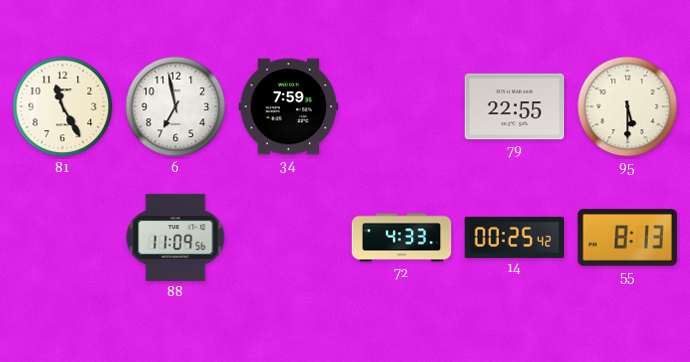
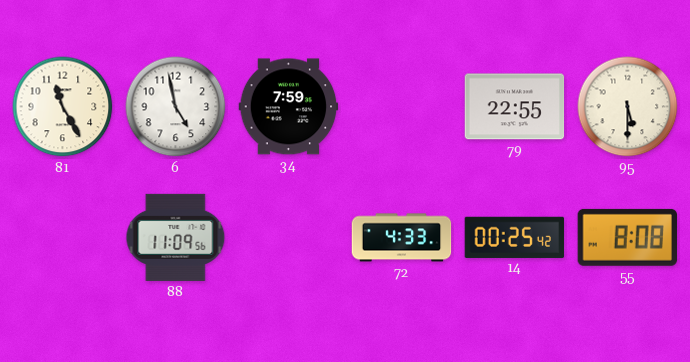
6: 6:58 -> 4:58 (176, 107)
55: 8:13 -> 8:08 (627, 237)
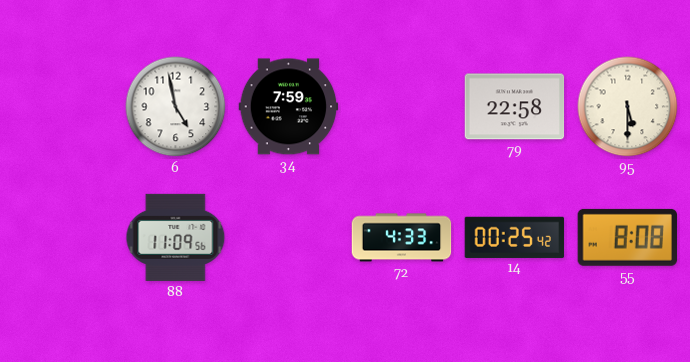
81: 11:25 -> none (63, 107)
79: 22:55 -> 22:58 (515, 107)
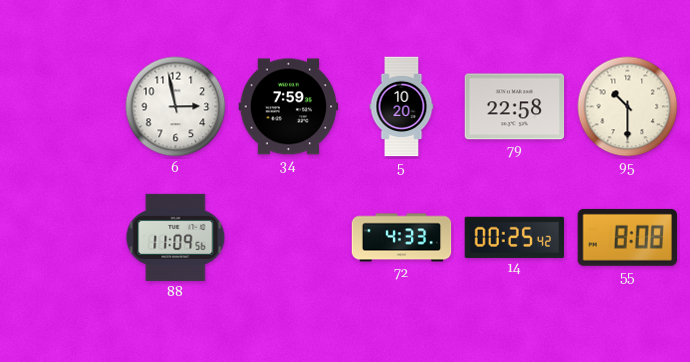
6: 4:58 -> 2:58 (176, 107)
5: none -> 10:20 (402, 107)
95: 5:30 -> 10:30 (628, 107)
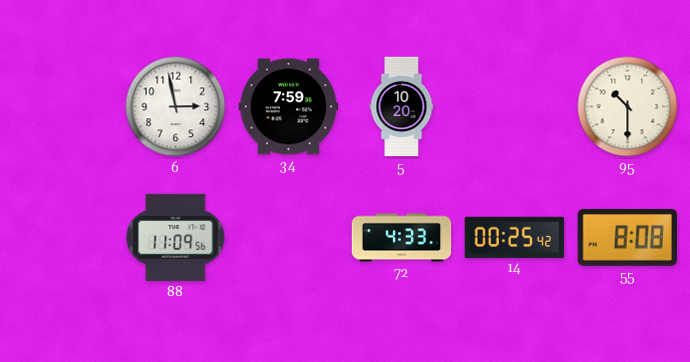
79: 22:58 -> none (515, 107)
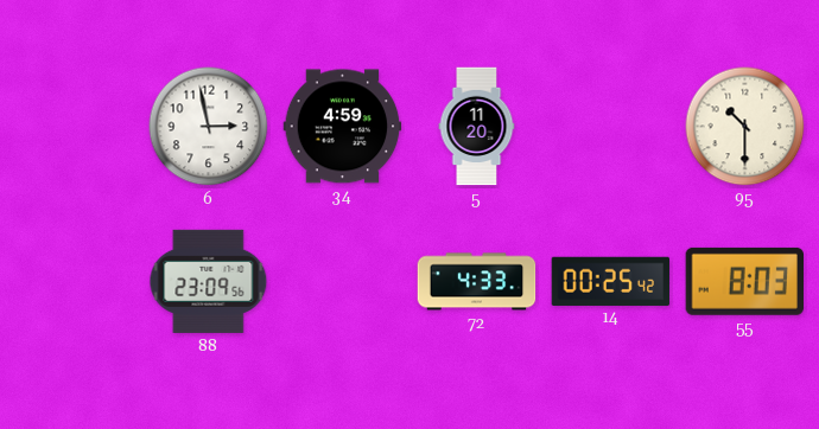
34: 7:59 -> 4:59 (343, 127)
5: 10:20 -> 11:20 (477, 127)
88: 11:09 -> 23:09 (209, 281)
55: 8:08 -> 8:03 (744, 281)
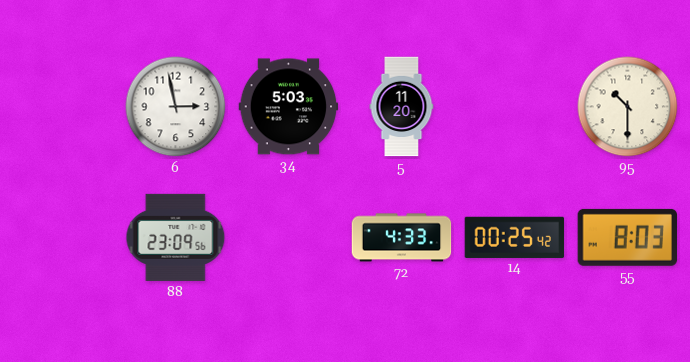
34: 4:59 -> 5:03 (289, 107)
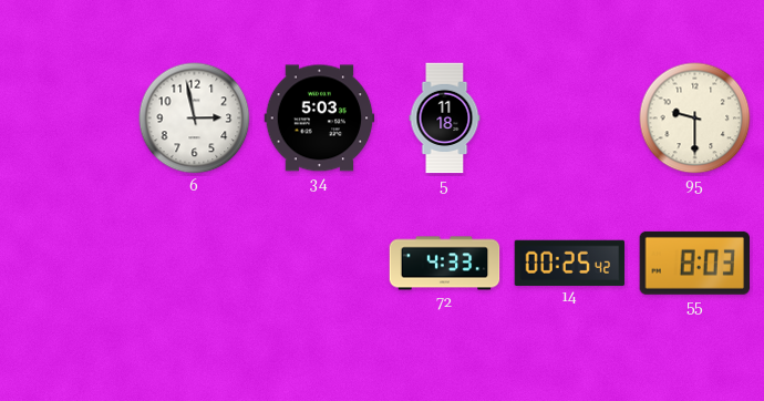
5: 11:20 -> 11:18 (445, 119)
95: 10:30 -> 9:30 (695, 119)
88: 23:09 -> none (176, 237)
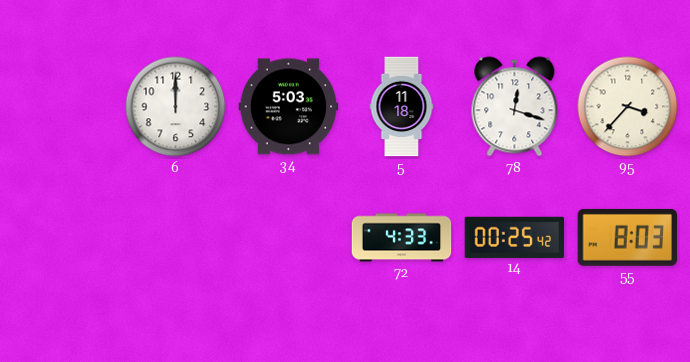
6: 2:58 -> 12:00 (176, 107)
78: none -> 12:18 (515, 107)
95: 9:30 -> 3:37 (628, 107)
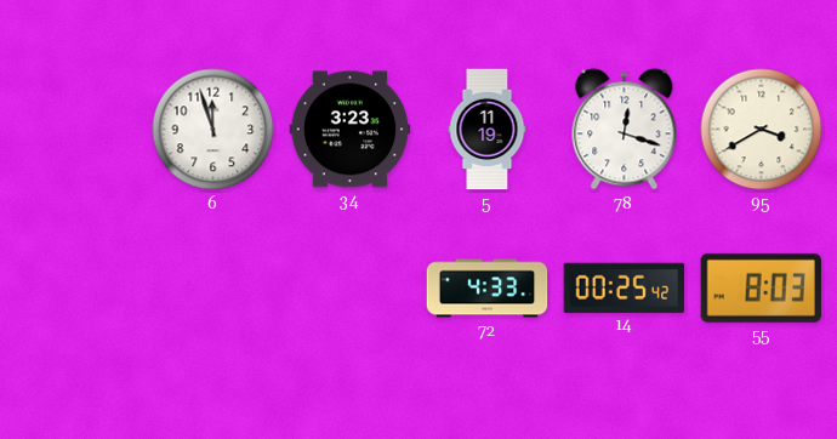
6: 12:00 -> 11:57 (213, 130)
34: 5:03 -> 3:23 (351, 130)
5: 11:18 -> 11:19 (488, 130)
95: 3:37 -> 3:40 (762, 130)
